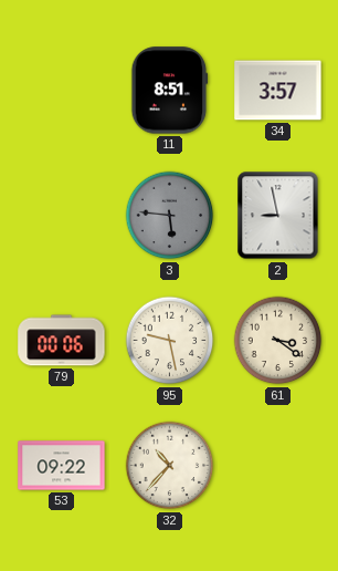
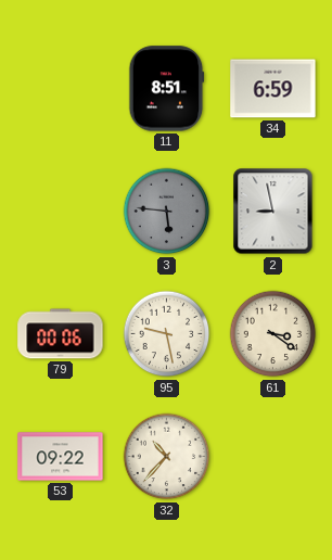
34: 3:57 -> 6:59 (273, 89)
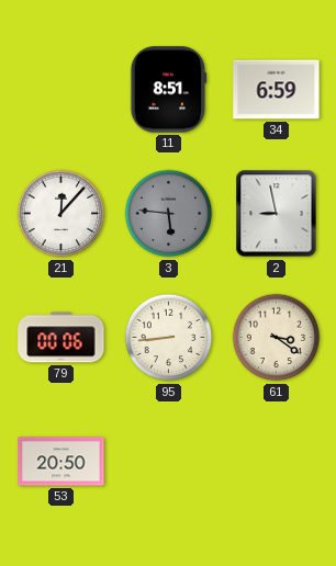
21: none -> 12:07 (61, 214)
95: 9:28 -> 8:44 (169, 338)
53: 09:22 -> 20:50 (61, 462)
32: 10:37 -> none (167, 457)
